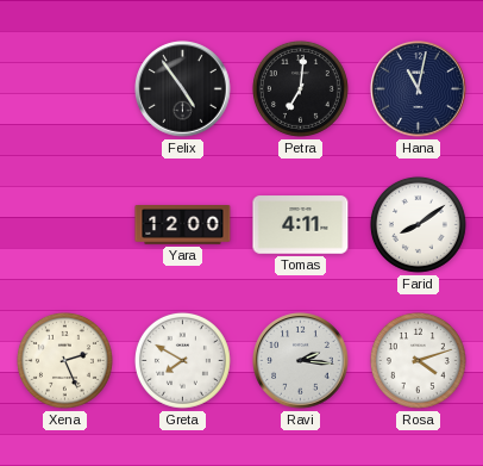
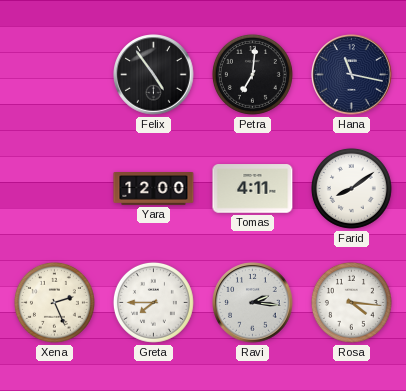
Hana: 11:02 -> 11:17 (352, 75)
Greta: 7:50 -> 7:45 (153, 302)
Rosa: 4:12 -> 4:16 (351, 302)
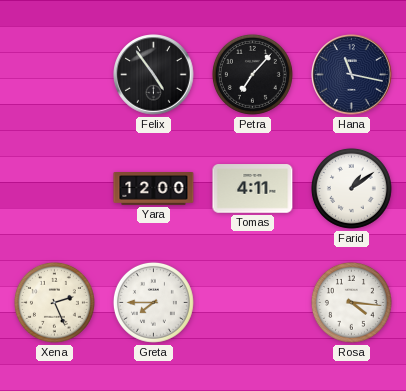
Petra: 7:01 -> 7:07 (252, 74)
Farid: 8:09 -> 1:09 (351, 188)
Ravi: 2:16 -> none (253, 303)
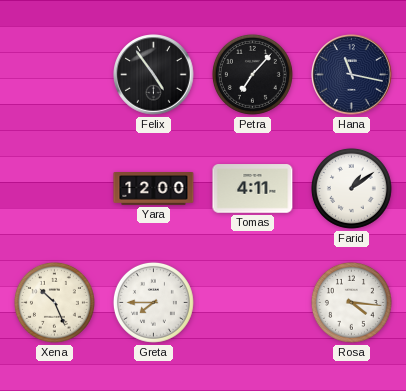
Xena: 2:26 -> 10:26 (54, 302)
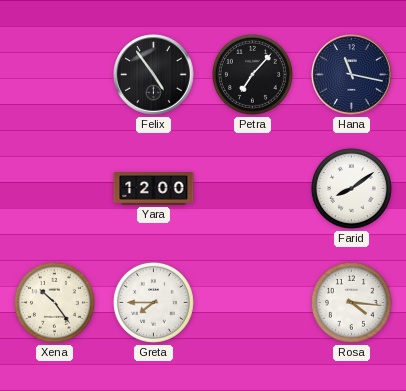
Tomas: 4:11 -> none (253, 189)
Farid: 1:09 -> 8:09 (351, 188)
Xena: 10:26 -> 10:24 (54, 302)
